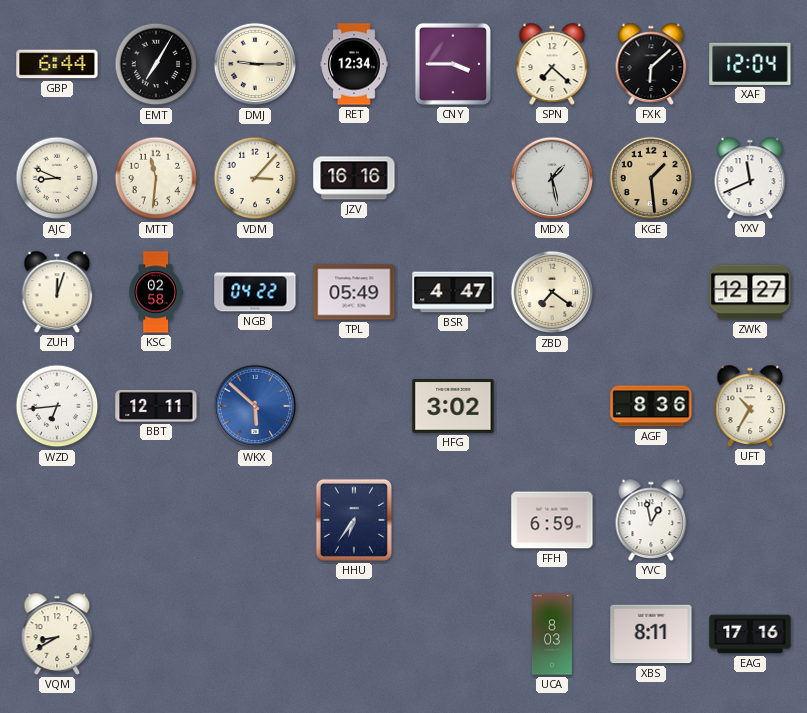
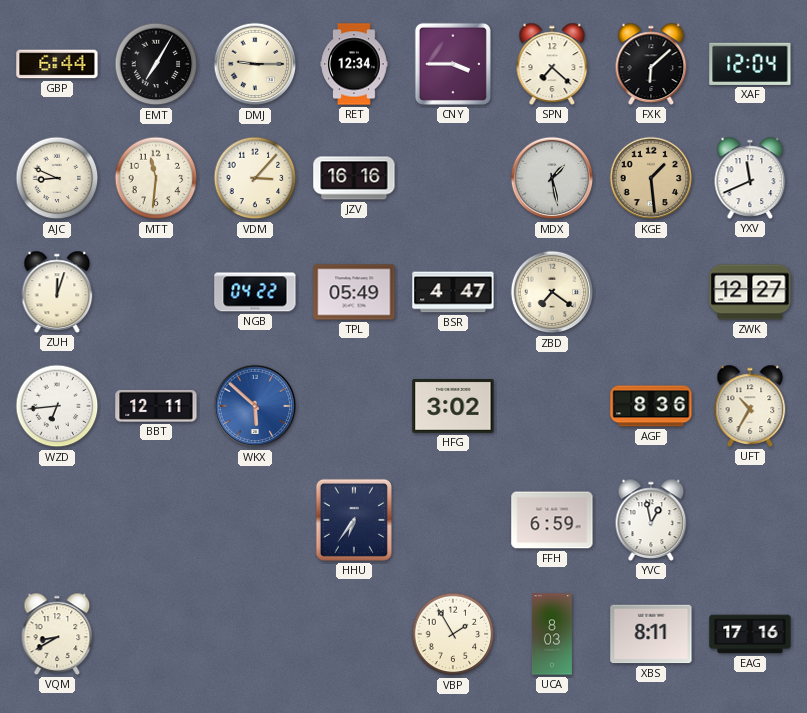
KSC: 02:58 -> none (156, 292)
VBP: none -> 1:55 (453, 634)
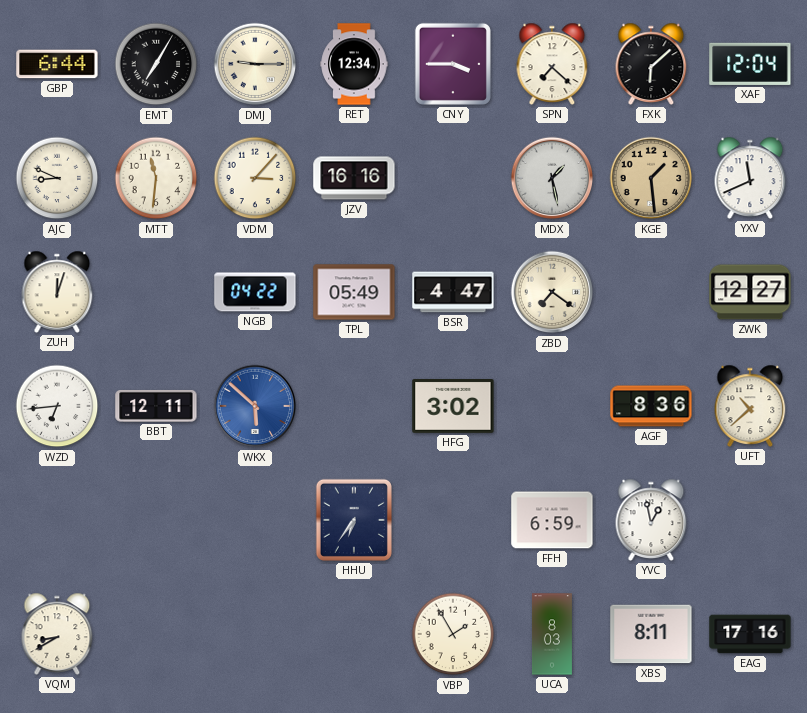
UFT: 10:35 -> 10:38 (750, 406)
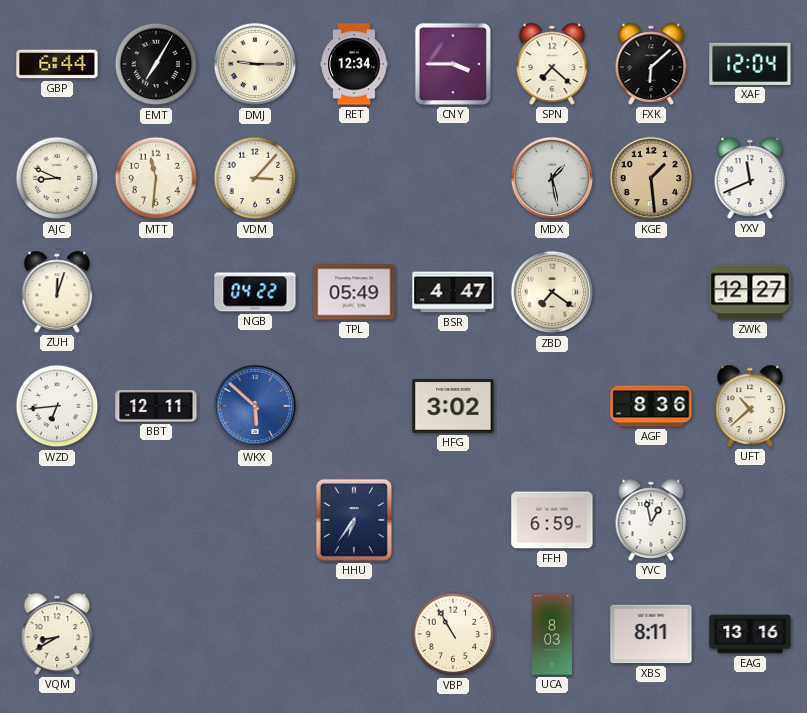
JZV: 16:16 -> none (354, 178)
VBP: 1:55 -> 10:55 (453, 634)
EAG: 17:16 -> 13:16 (750, 634)
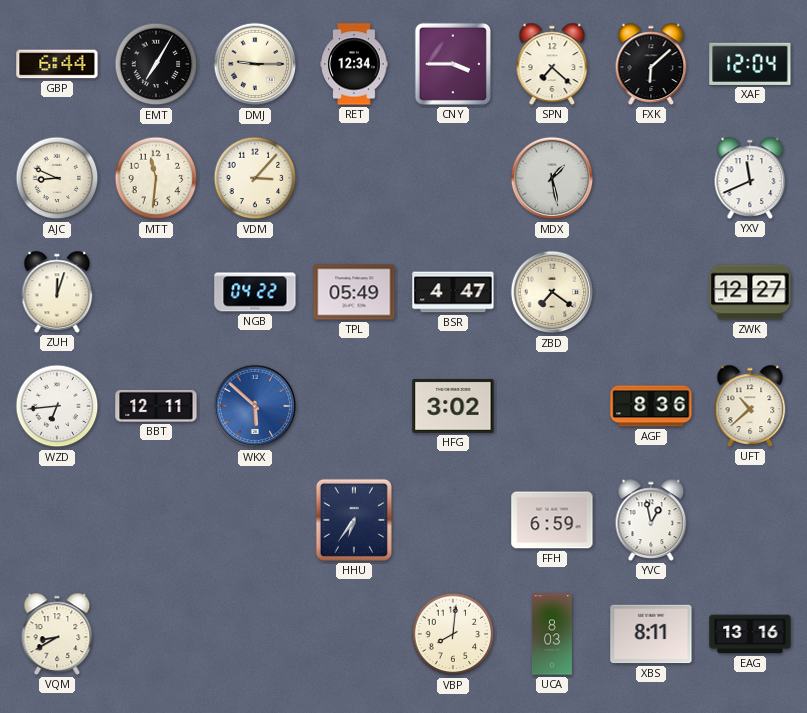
KGE: 1:29 -> none (651, 178)
VBP: 10:55 -> 8:01 (453, 634)
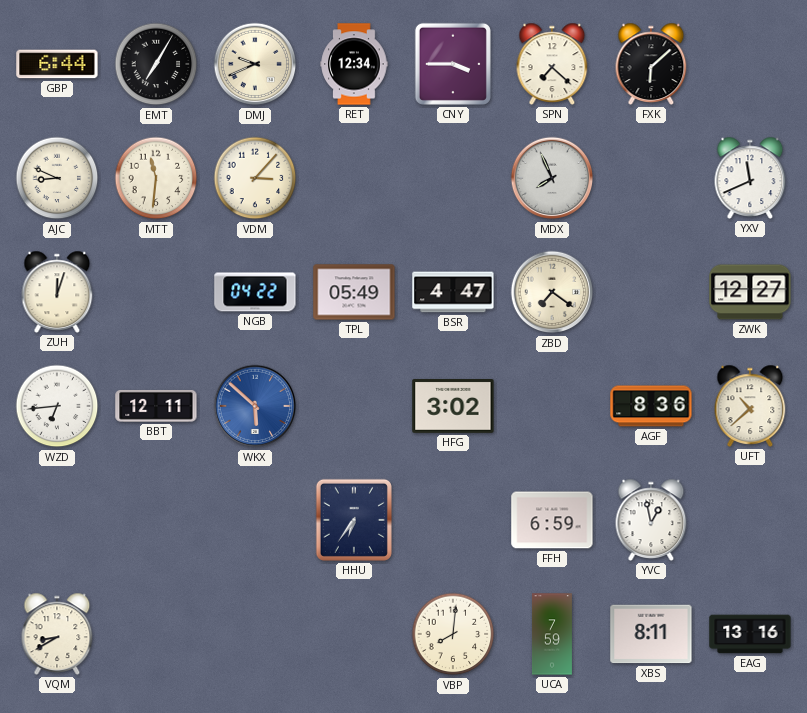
DMJ: 9:15 -> 9:41 (255, 64)
XAF: 12:04 -> none (750, 64)
MDX: 1:28 -> 7:56 (552, 178)
UCA: 8:03 -> 7:59 (552, 634)
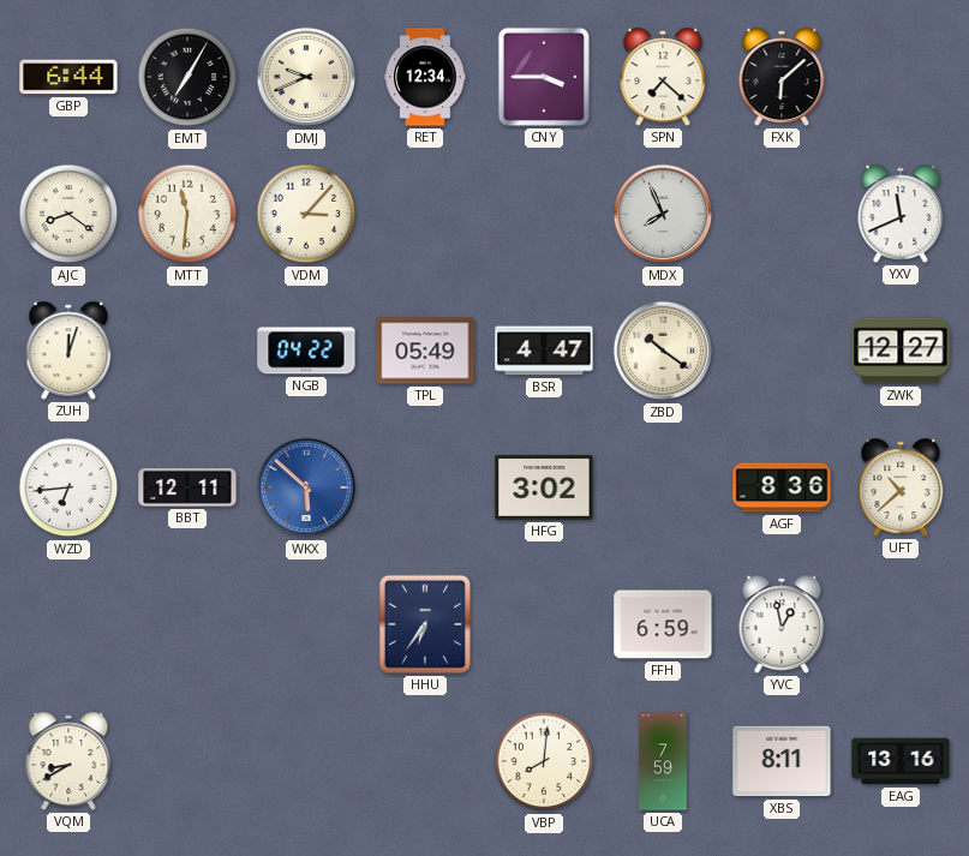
AJC: 8:49 -> 8:21 (68, 214)
ZBD: 7:21 -> 10:21 (663, 351)
